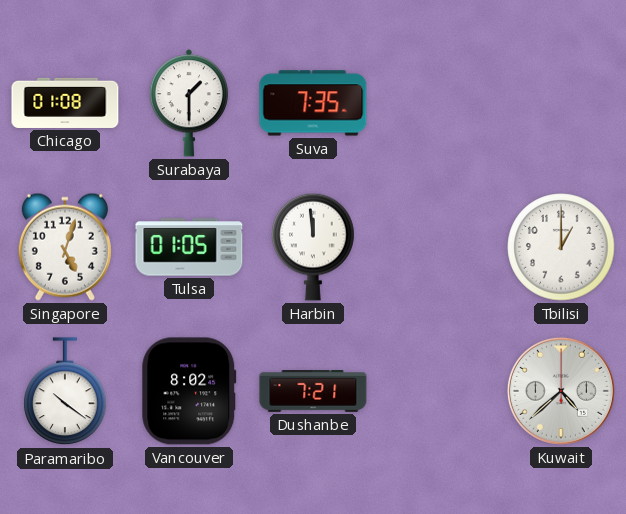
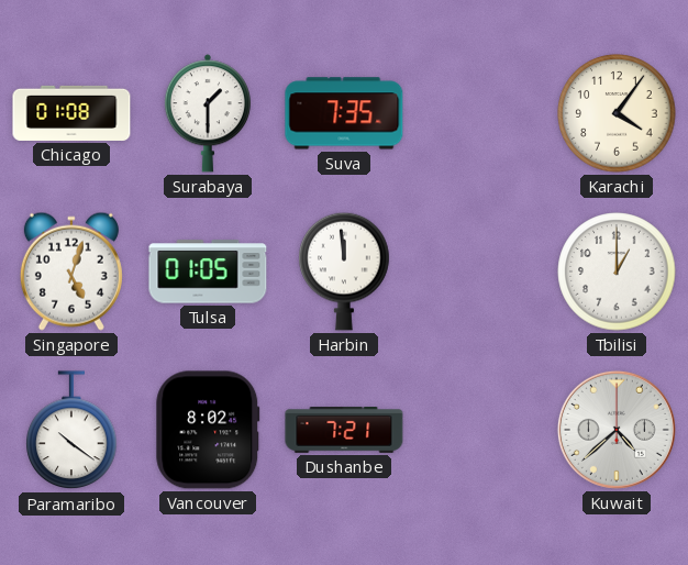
Karachi: none -> 4:06 (617, 113)
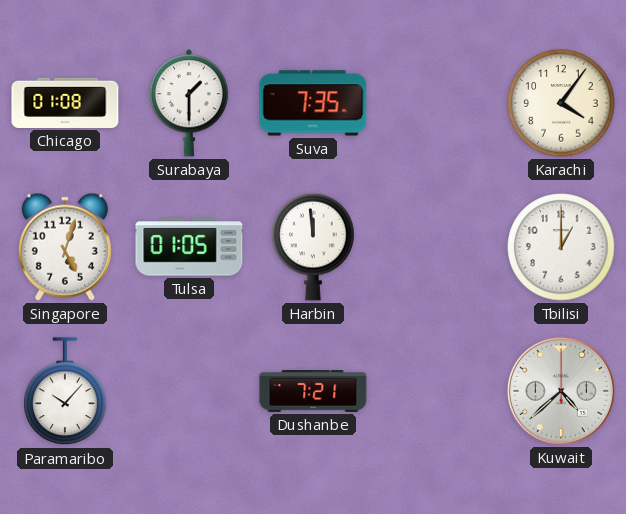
Paramaribo: 10:21 -> 10:07 (65, 392)
Vancouver: 8:02 -> none (208, 430)
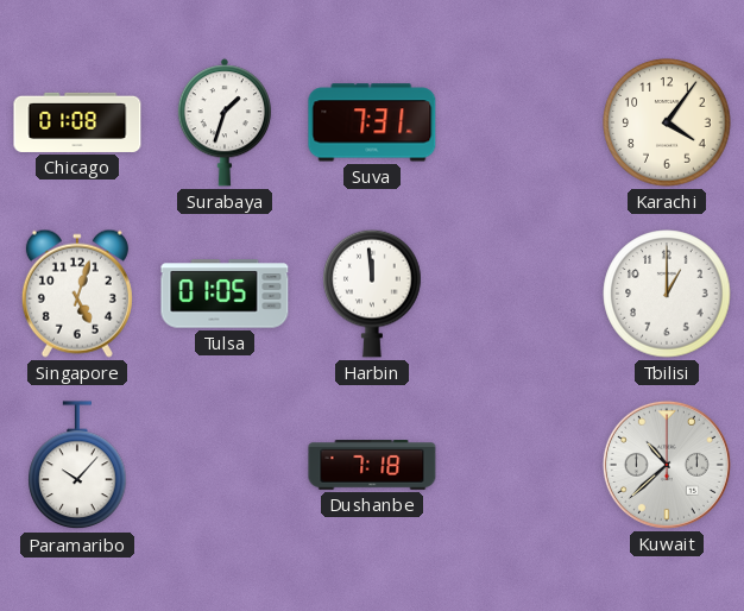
Surabaya: 1:30 -> 1:33 (225, 122)
Suva: 7:35 -> 7:31 (372, 122)
Dushanbe: 7:21 -> 7:18 (372, 466)
Kuwait: 4:38 -> 10:38 (667, 465)
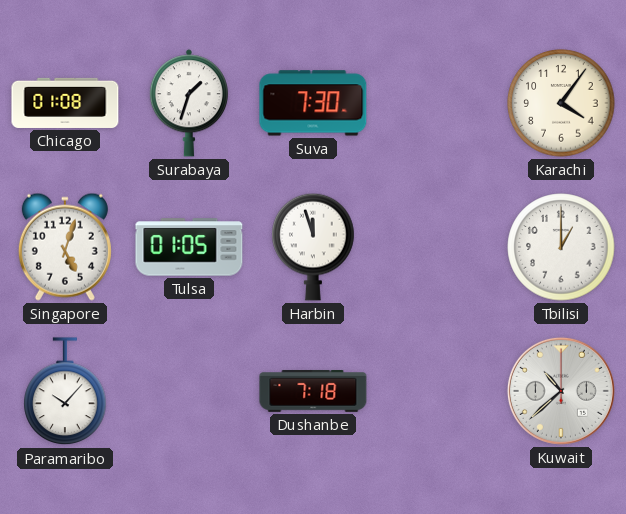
Suva: 7:31 -> 7:30 (313, 103)
Harbin: 11:59 -> 11:57 (313, 247)
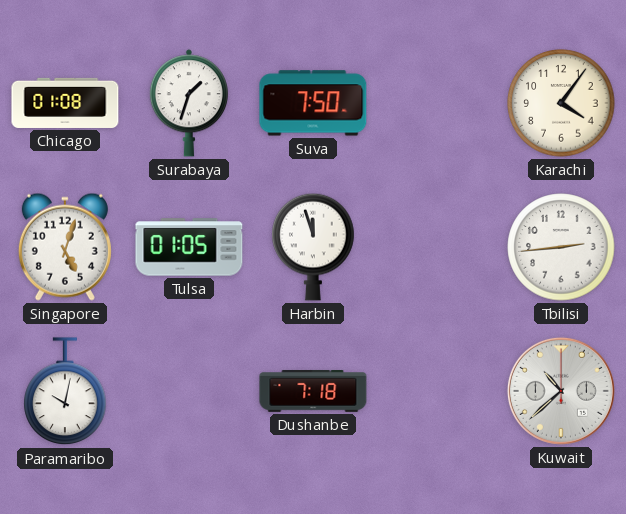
Suva: 7:30 -> 7:50 (313, 103)
Tbilisi: 1:00 -> 2:44 (561, 247)
Paramaribo: 10:07 -> 10:02 (65, 392)
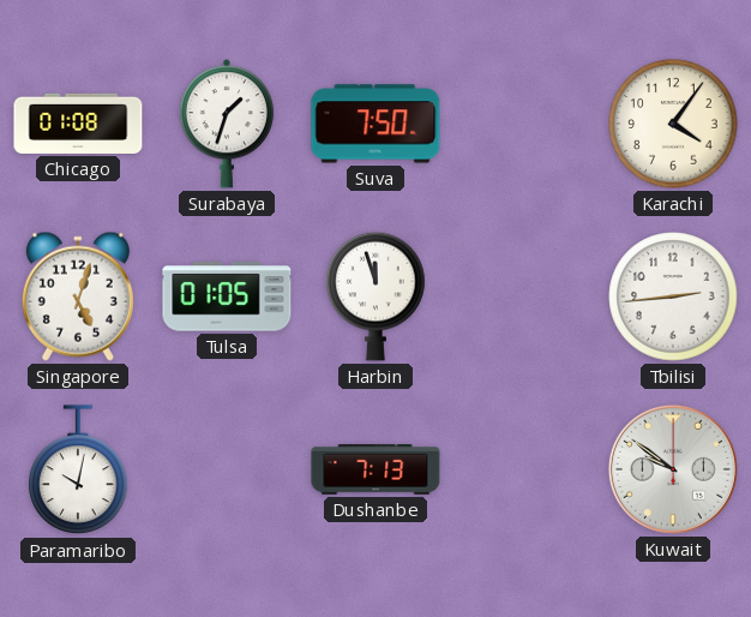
Dushanbe: 7:18 -> 7:13 (376, 471)
Kuwait: 10:38 -> 9:51 (673, 469)
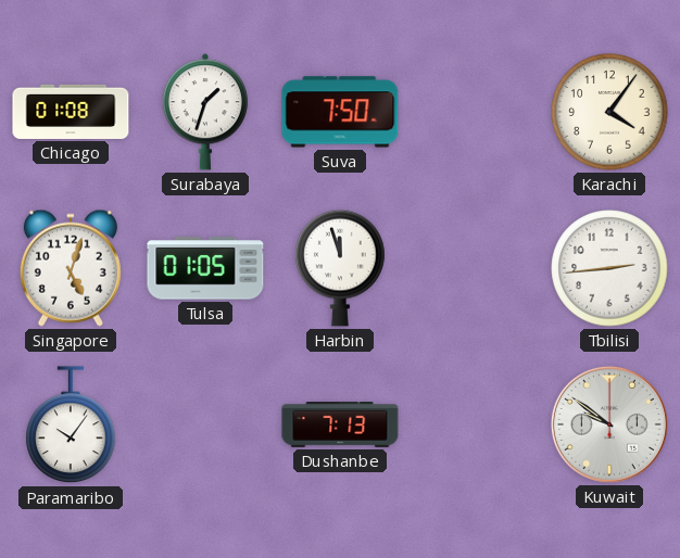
Paramaribo: 10:02 -> 10:06 (71, 426)
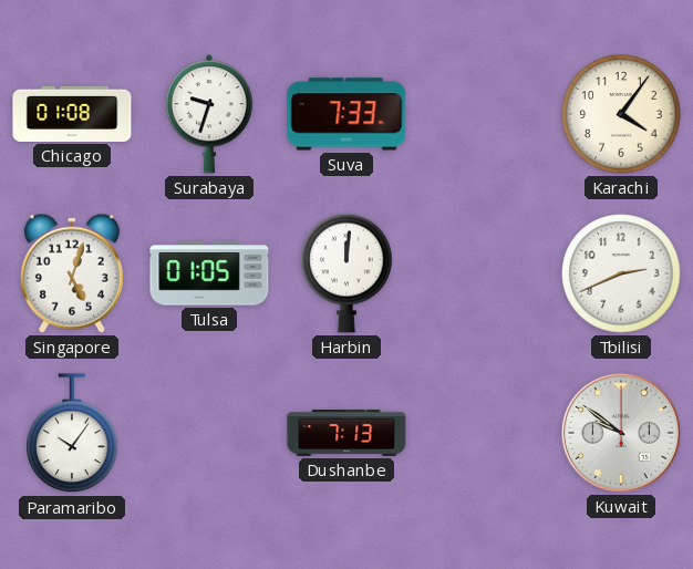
Surabaya: 1:33 -> 9:33 (209, 114)
Suva: 7:50 -> 7:33 (346, 114)
Harbin: 11:57 -> 12:01 (346, 273)
Tbilisi: 2:44 -> 2:41 (621, 273)
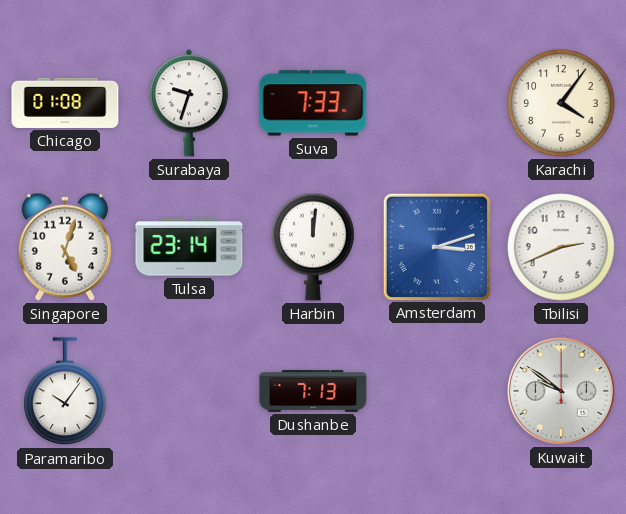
Tulsa: 01:05 -> 23:14 (189, 247)
Amsterdam: none -> 3:12 (436, 246)
